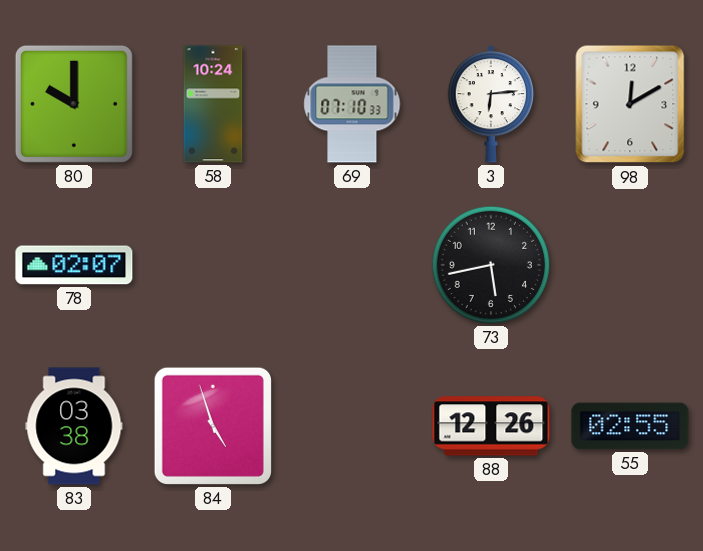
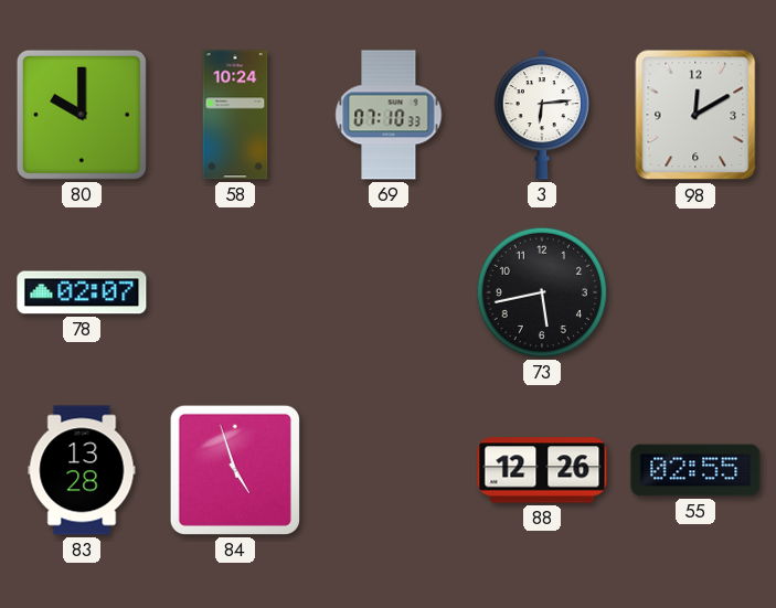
83: 03:38 -> 13:28 (82, 470)
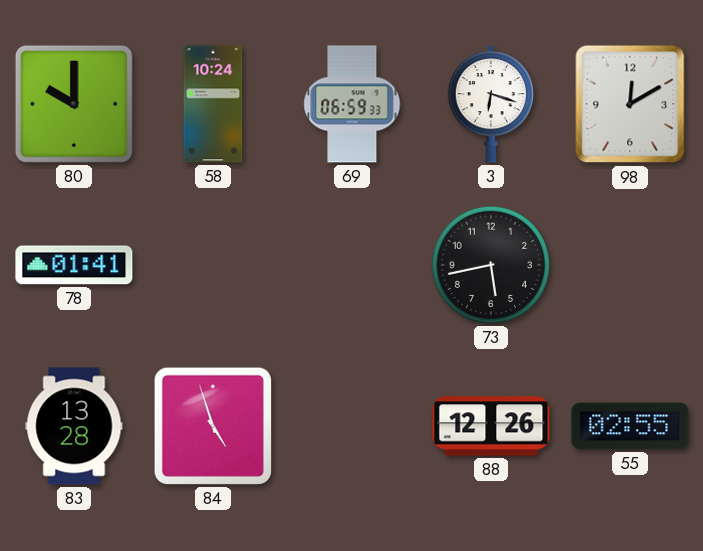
69: 07:10 -> 06:59 (352, 104)
3: 6:14 -> 6:18 (490, 104)
78: 02:07 -> 01:41 (74, 265)
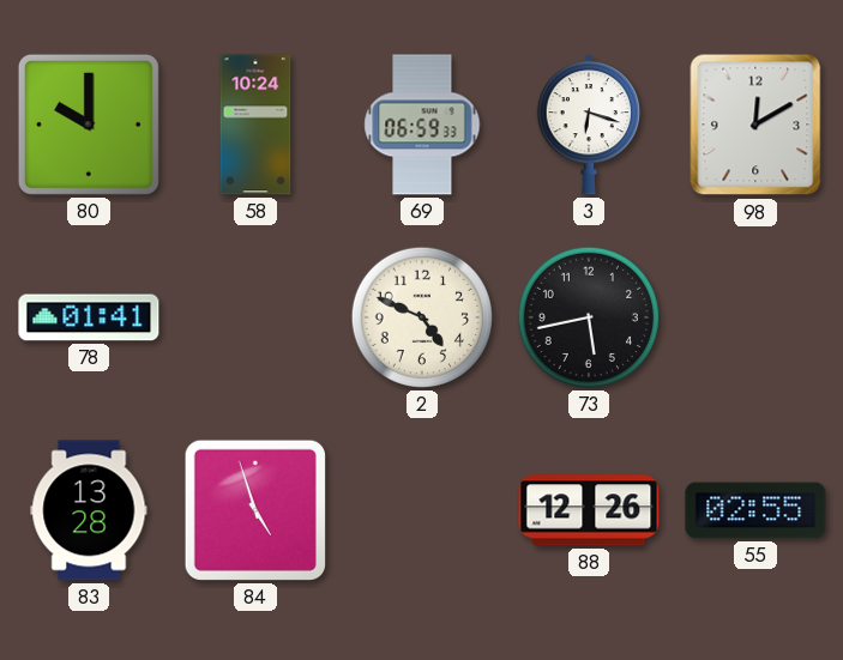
2: none -> 4:49 (422, 317)
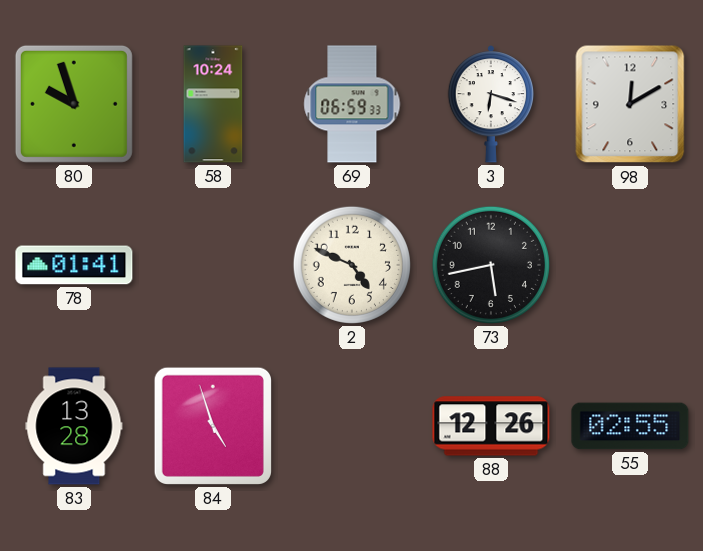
80: 10:00 -> 9:57 (74, 104)
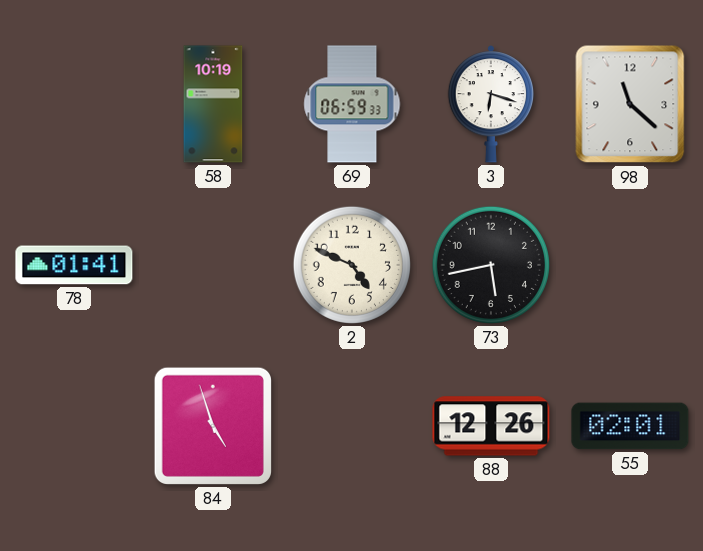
80: 9:57 -> none (74, 104)
58: 10:24 -> 10:19 (213, 104)
98: 12:10 -> 11:22 (630, 104)
83: 13:28 -> none (74, 426)
55: 02:55 -> 02:01 (630, 426)
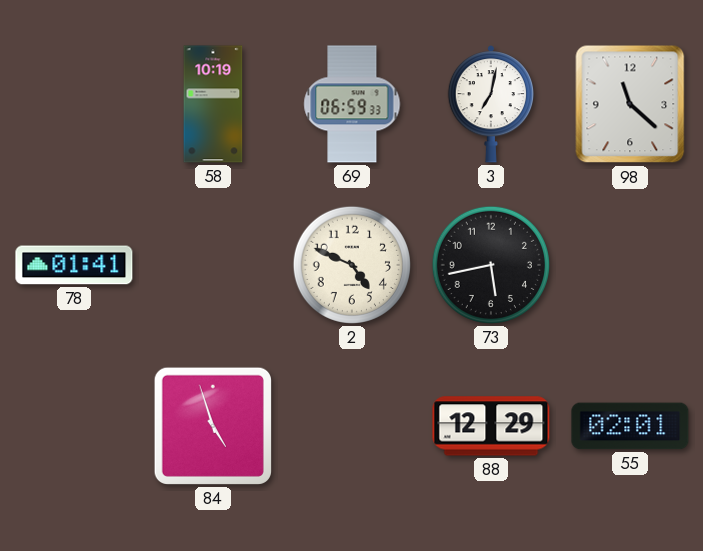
3: 6:18 -> 7:02 (490, 104)
88: 12:26 -> 12:29 (491, 426)
